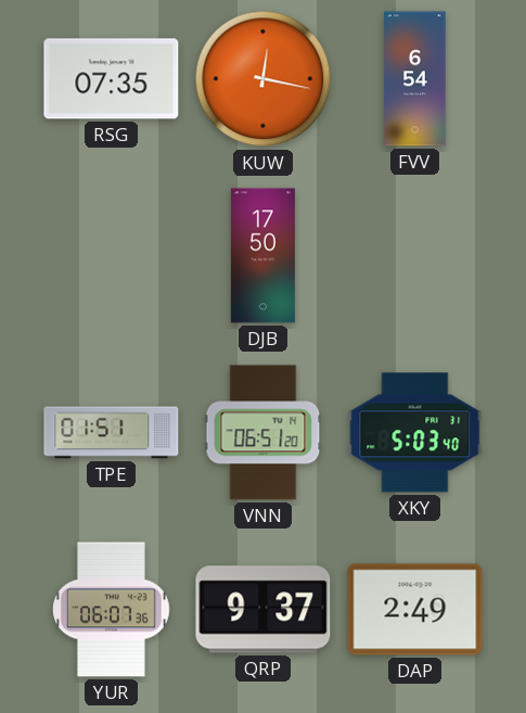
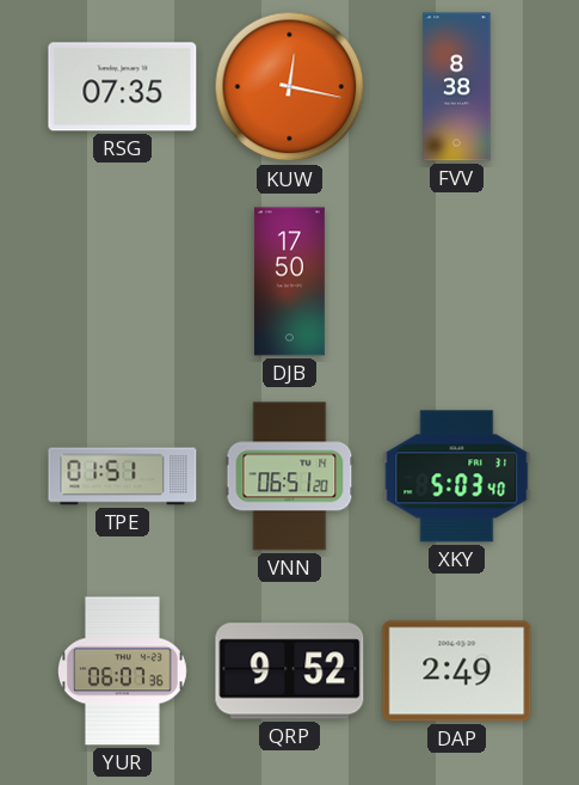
FVV: 6:54 -> 8:38 (457, 87)
QRP: 9:37 -> 9:52 (290, 671)
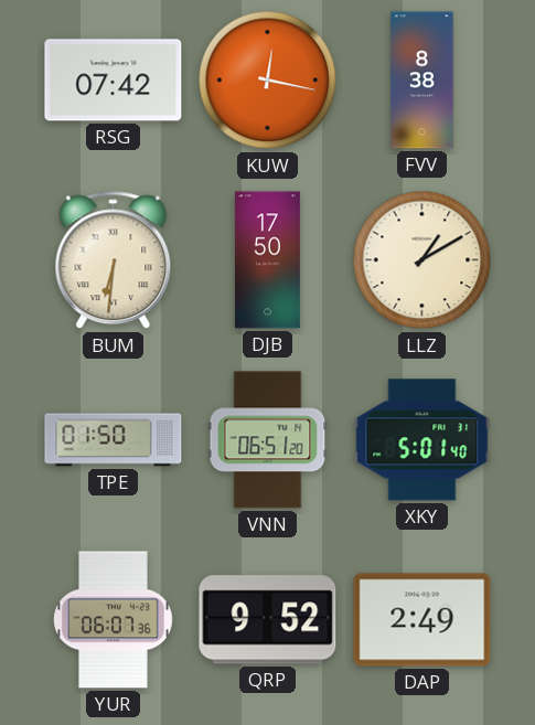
RSG: 07:35 -> 07:42 (114, 81)
BUM: none -> 6:31 (114, 260)
LLZ: none -> 1:10 (422, 260)
TPE: 01:51 -> 01:50 (114, 440)
XKY: 5:03 -> 5:01 (422, 440)
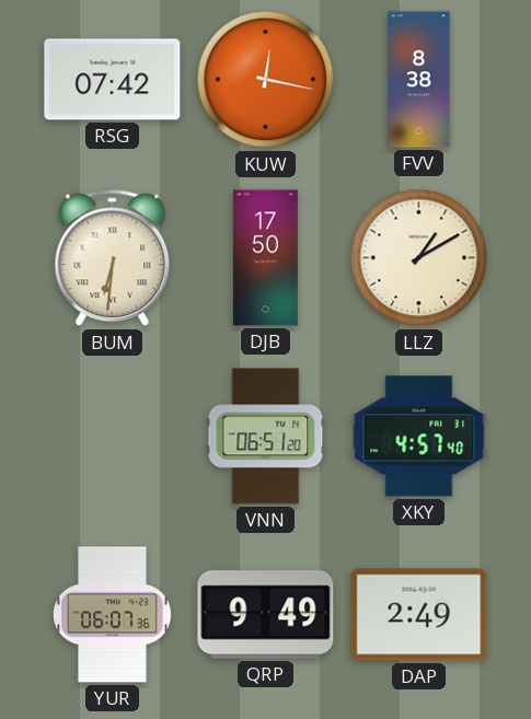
TPE: 01:50 -> none (114, 440)
XKY: 5:01 -> 4:57 (419, 437)
QRP: 9:52 -> 9:49 (266, 615)
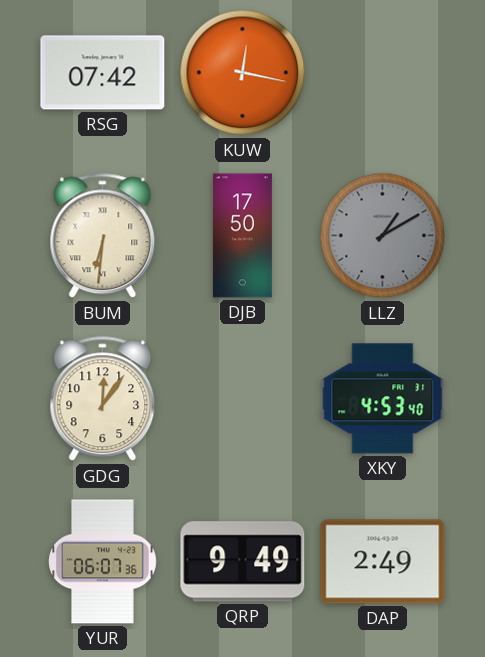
FVV: 8:38 -> none (419, 80)
LLZ dial: cream -> grey (383, 236)
GDG: none -> 12:06 (103, 399)
VNN: 06:51 -> none (266, 437)
XKY: 4:57 -> 4:53 (383, 399)
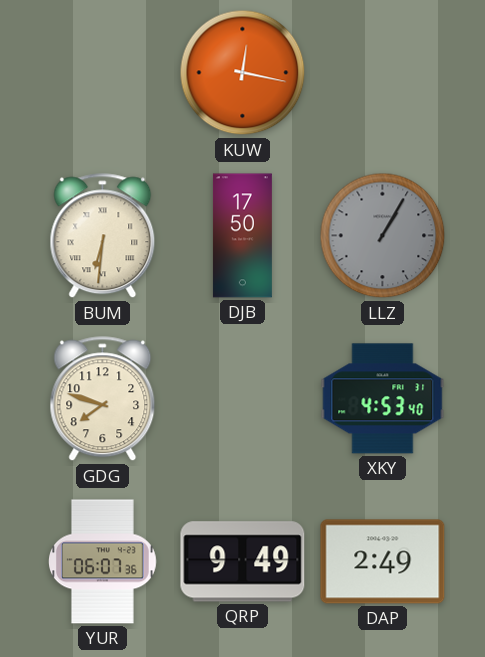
RSG: 07:42 -> none (103, 73)
LLZ: 1:10 -> 1:05 (383, 236)
GDG: 12:06 -> 7:48 (103, 399)
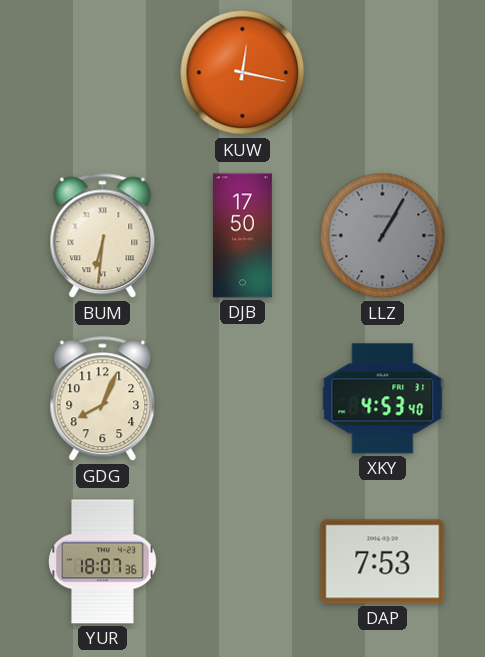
GDG: 7:48 -> 8:04 (103, 399)
YUR: 06:07 -> 18:07 (103, 562)
QRP: 9:49 -> none (243, 562)
DAP: 2:49 -> 7:53 (383, 562)
